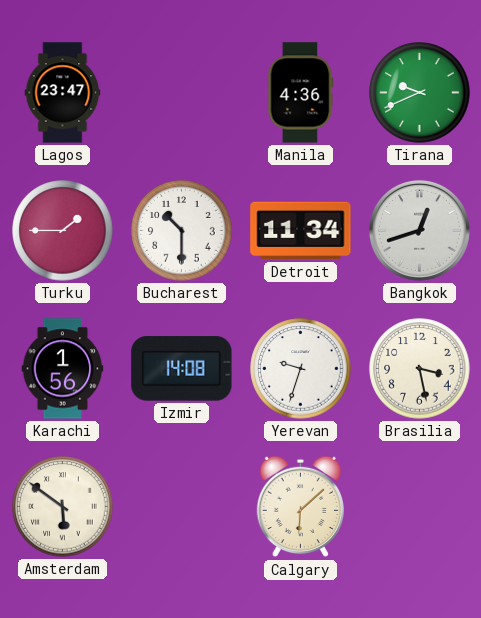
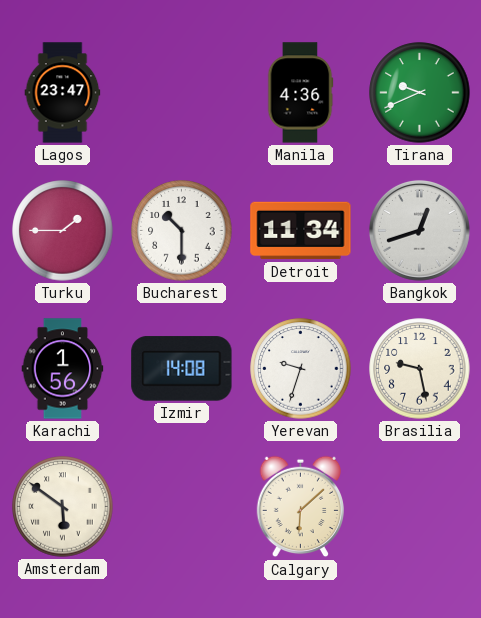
Brasilia: 3:28 -> 9:28 (420, 369)
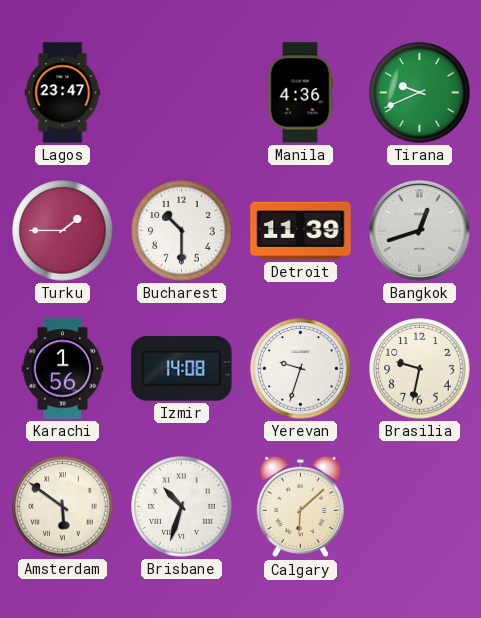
Detroit: 11:34 -> 11:39 (301, 231)
Brasilia: 9:28 -> 9:32 (420, 369)
Brisbane: none -> 10:33 (182, 507)
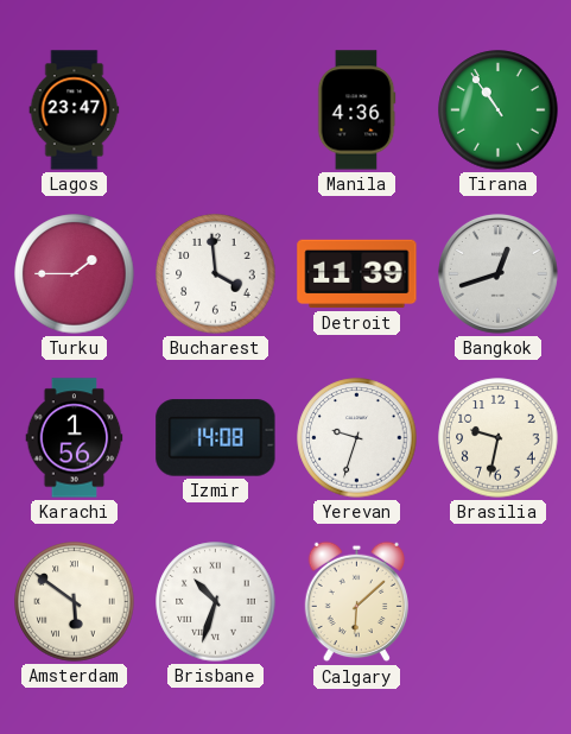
Tirana: 9:41 -> 10:54 (499, 110)
Bucharest: 10:30 -> 3:59 (216, 274)
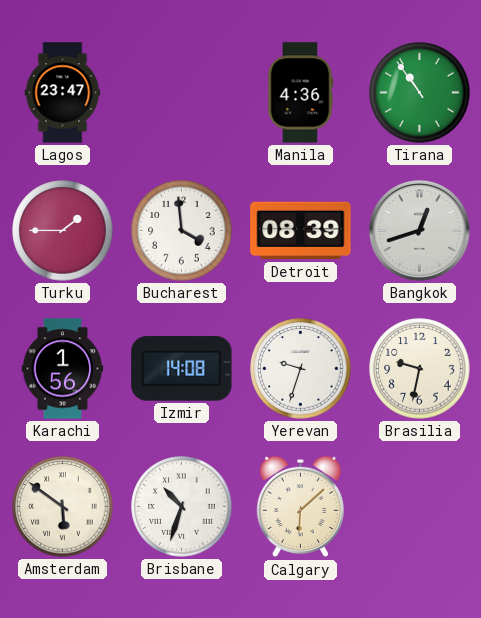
Detroit: 11:39 -> 08:39 (301, 231)
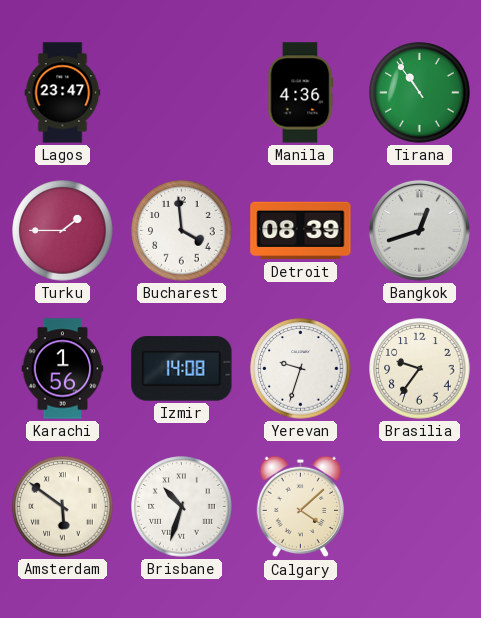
Brasilia: 9:32 -> 9:36 (420, 369)
Calgary: 6:08 -> 4:08 (300, 507)
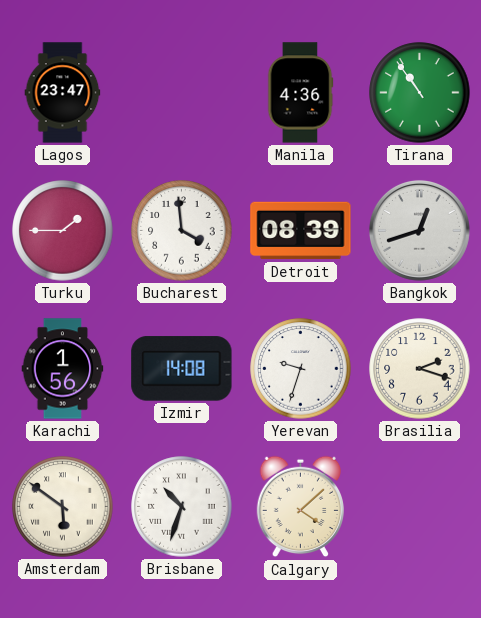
Brasilia: 9:36 -> 2:18 (420, 369)
